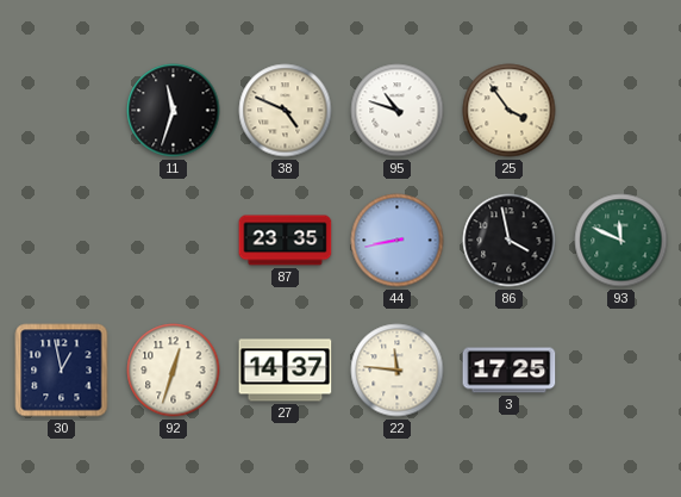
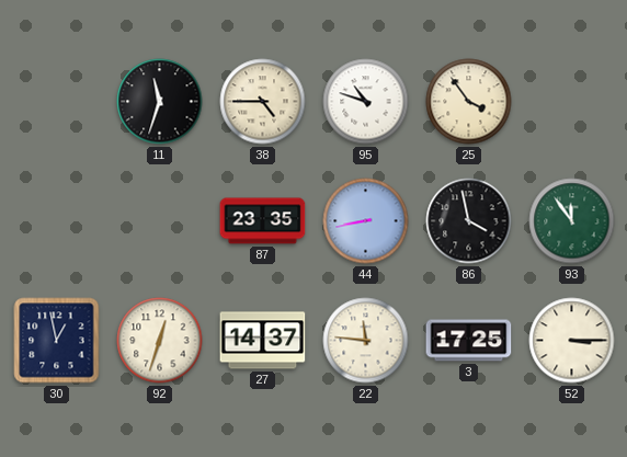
38: 4:49 -> 4:45 (263, 102)
93: 11:49 -> 11:54 (572, 221)
52: none -> 3:15 (572, 341)
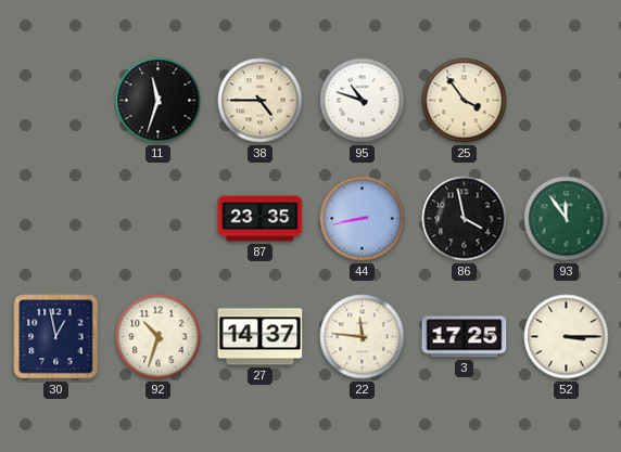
92: 12:33 -> 10:33 (159, 337)
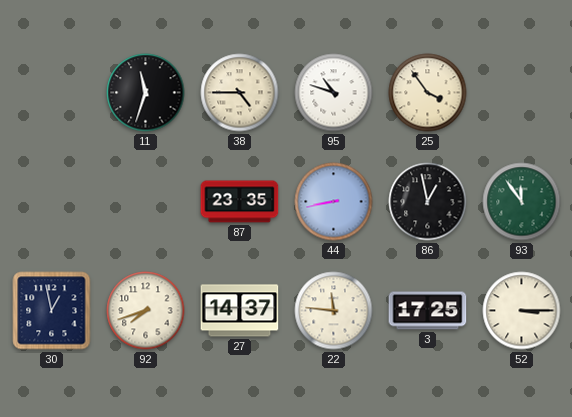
86: 3:58 -> 12:58 (428, 202)
92: 10:33 -> 7:42 (146, 311)
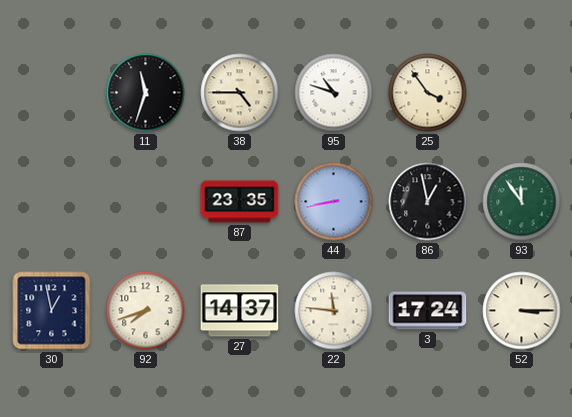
3: 17:25 -> 17:24 (428, 311)
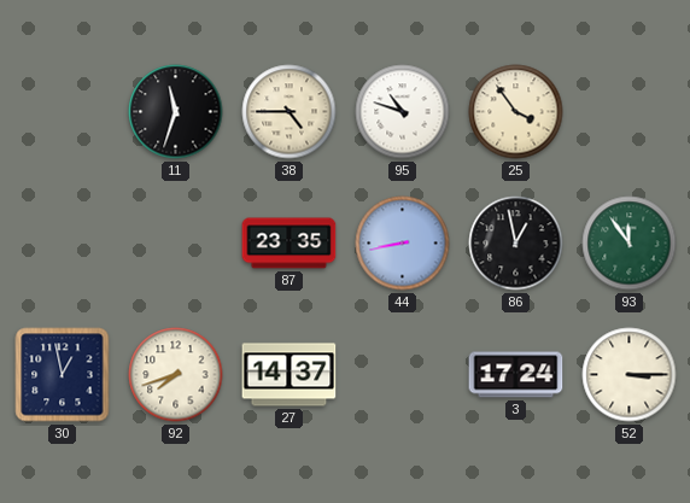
22: 11:46 -> none (334, 311)
